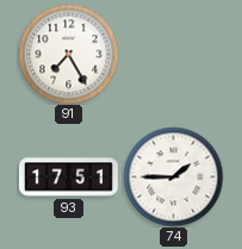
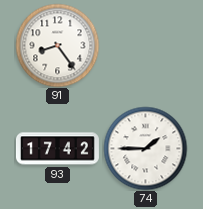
91: 7:25 -> 8:24 (57, 45)
93: 17:51 -> 17:42 (57, 149)
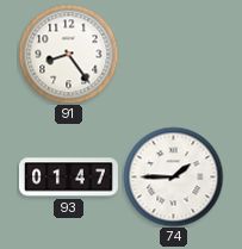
93: 17:42 -> 01:47 (68, 178)
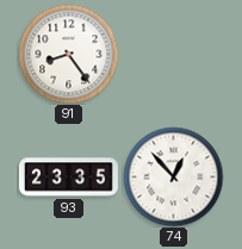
93: 01:47 -> 23:35 (68, 178)
74: 1:45 -> 12:53 (173, 176)
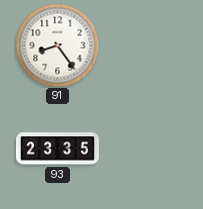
74: 12:53 -> none (173, 176)
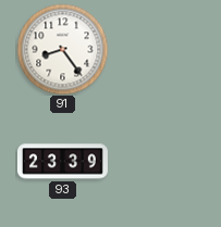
93: 23:35 -> 23:39 (62, 162)
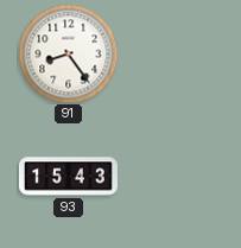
93: 23:39 -> 15:43 (68, 177)
